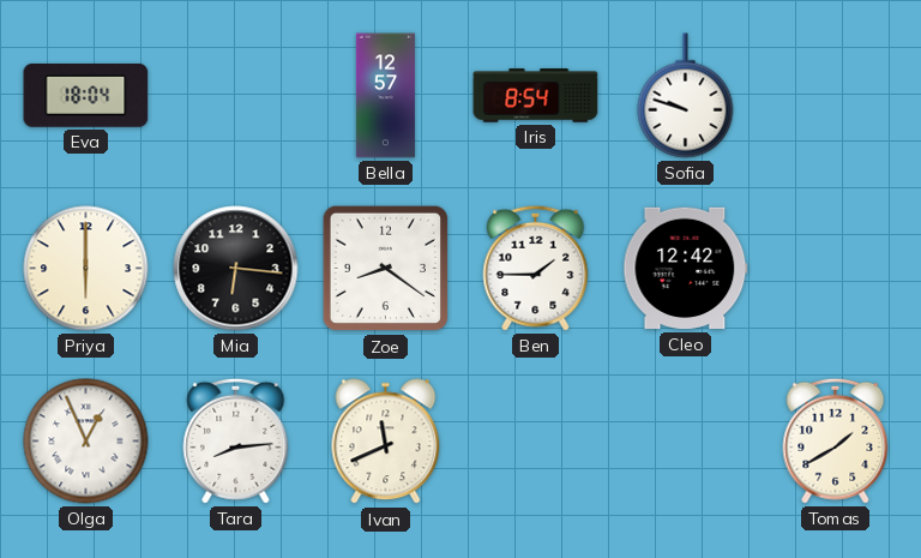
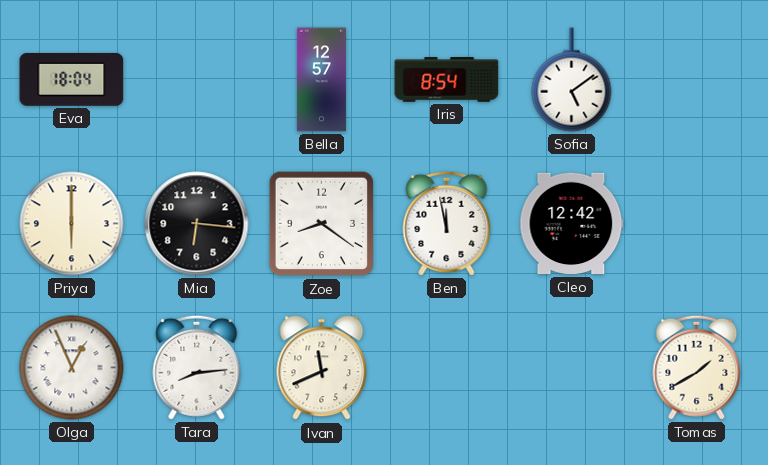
Sofia: 9:48 -> 5:09 (572, 80)
Ben: 1:45 -> 11:58 (447, 223)
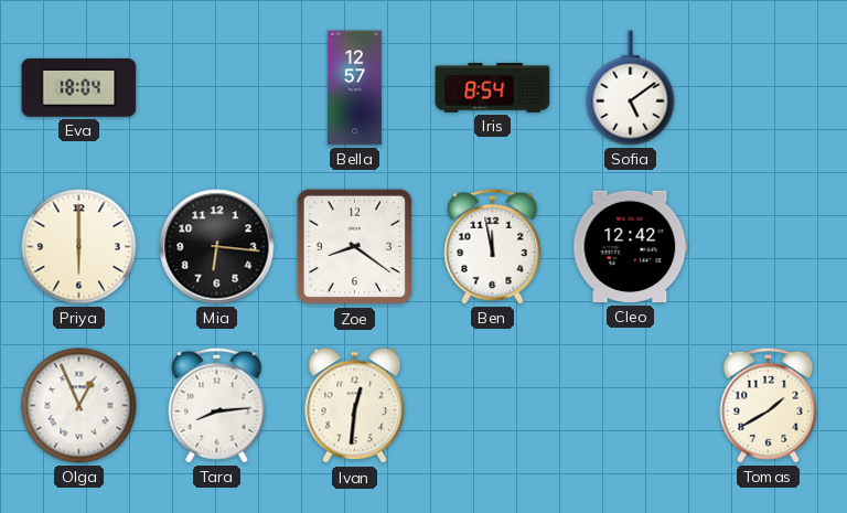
Ivan: 11:41 -> 12:31 (355, 406)
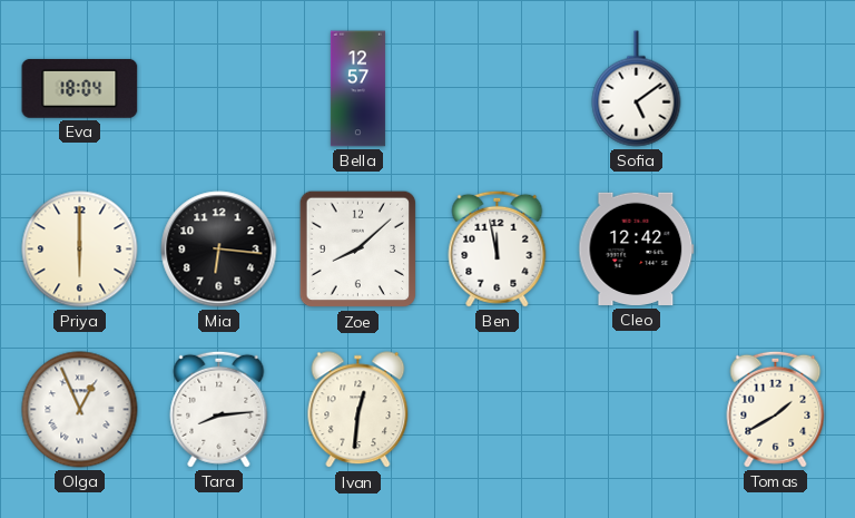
Iris: 8:54 -> none (493, 88)
Zoe: 8:21 -> 8:08 (358, 250)
